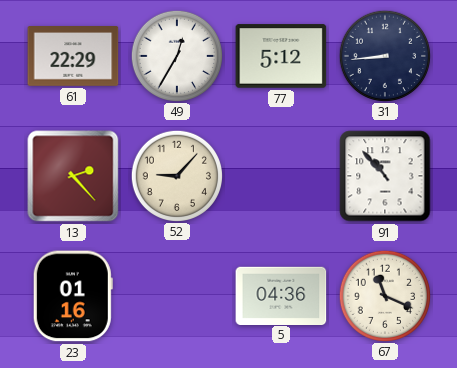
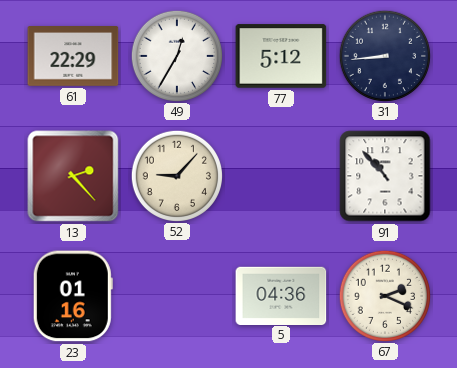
67: 11:19 -> 2:19 (384, 295)
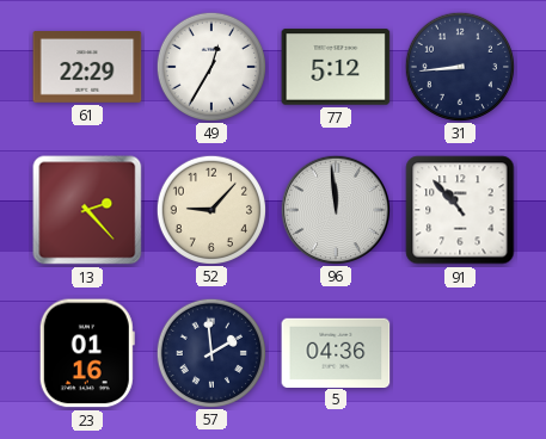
96: none -> 11:59 (335, 209)
57: none -> 1:59 (210, 352)
67: 2:19 -> none (384, 295)
